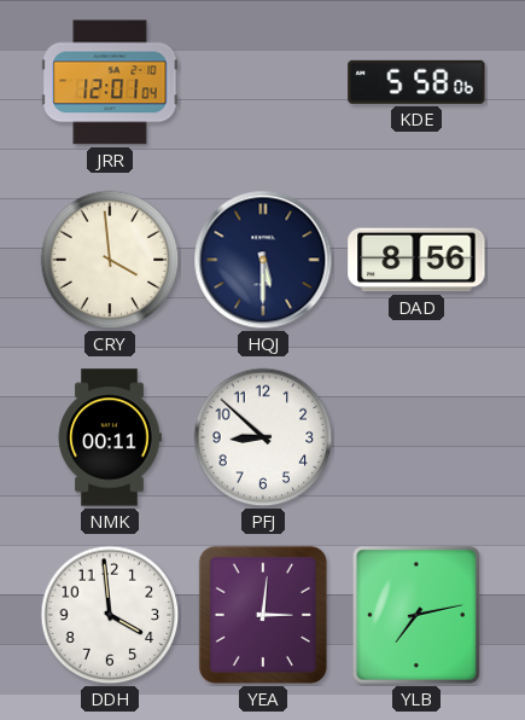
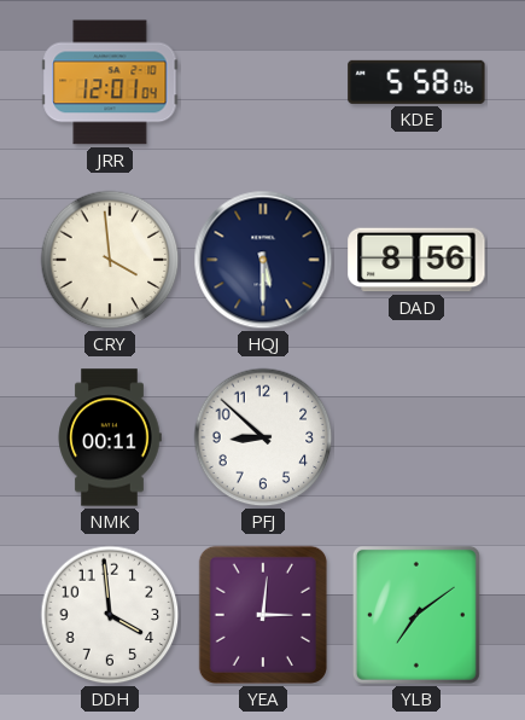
YLB: 7:13 -> 7:09 (416, 615)
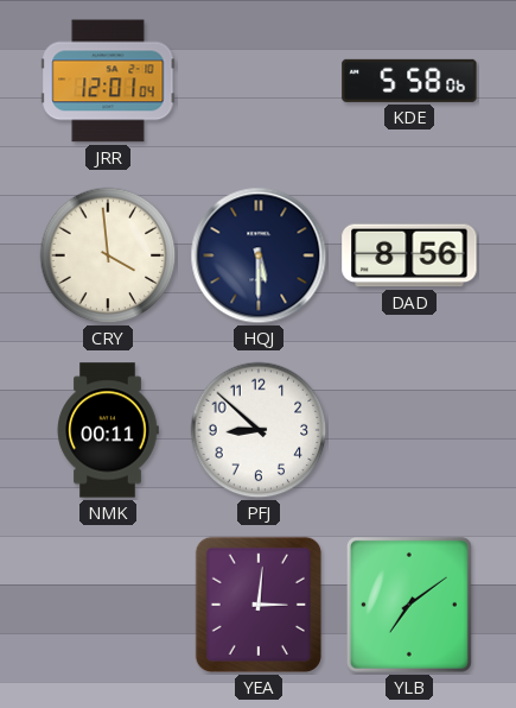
DDH: 3:59 -> none (110, 615)
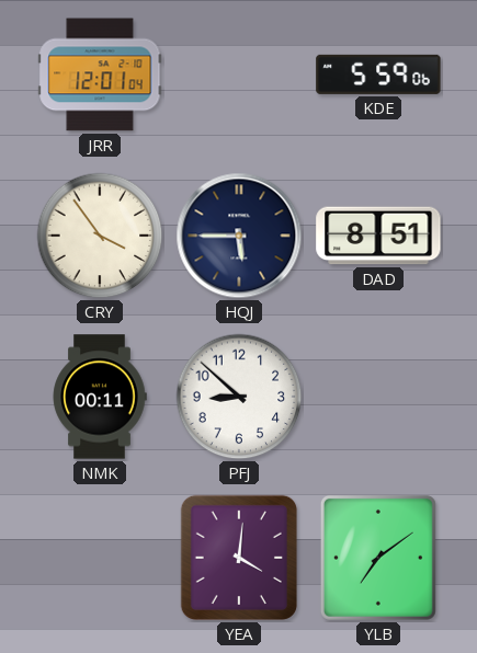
KDE: 5:58 -> 5:59 (378, 75)
CRY: 3:59 -> 3:54 (100, 236)
HQJ: 5:30 -> 5:45 (239, 236)
DAD: 8:56 -> 8:51 (378, 236)
YEA: 3:01 -> 4:01 (239, 558)
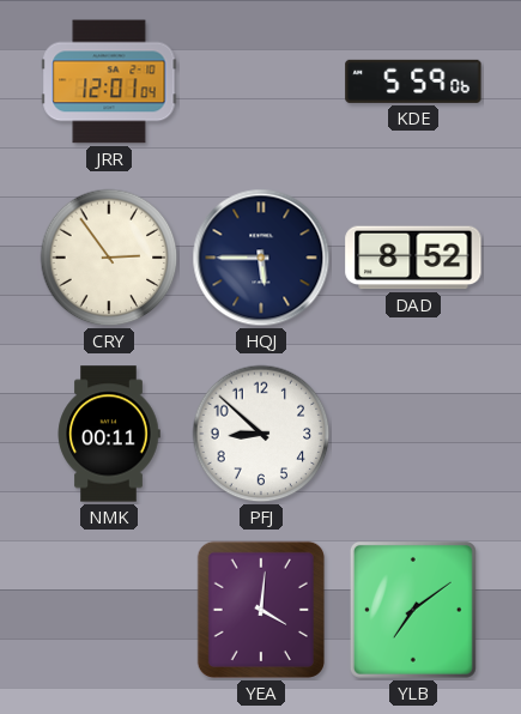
CRY: 3:54 -> 2:54 (109, 258)
DAD: 8:51 -> 8:52 (413, 258)
